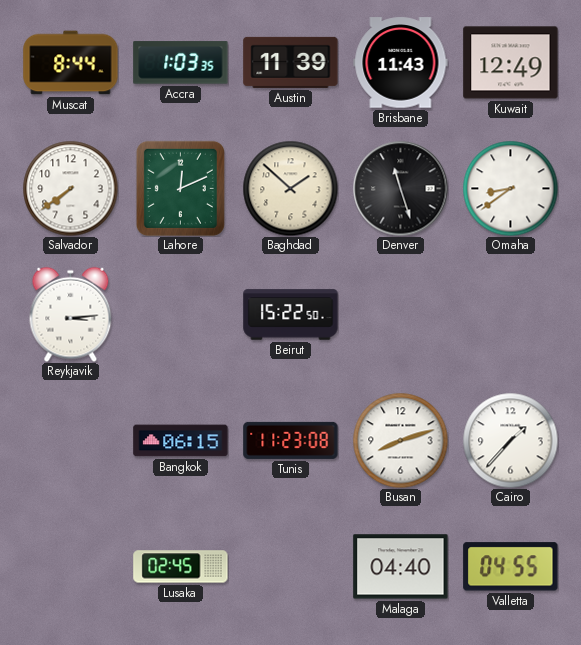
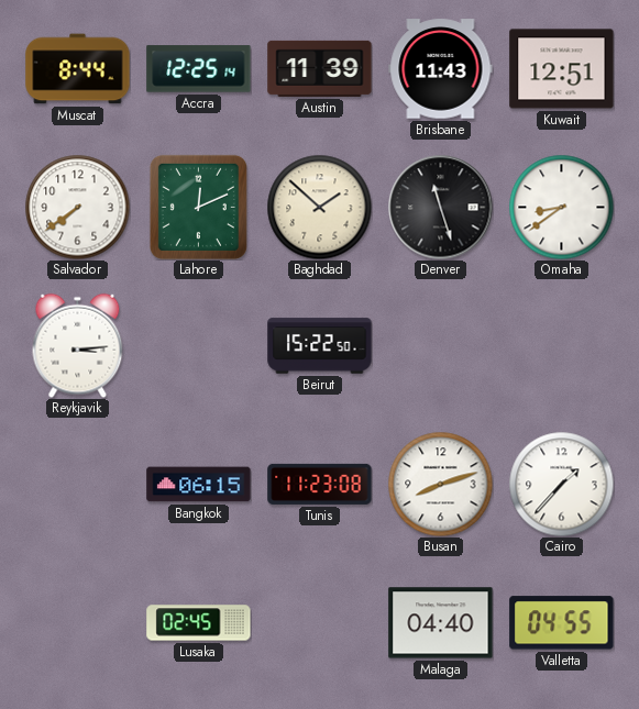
Accra: 1:03 -> 12:25 (199, 69)
Kuwait: 12:49 -> 12:51 (562, 69)
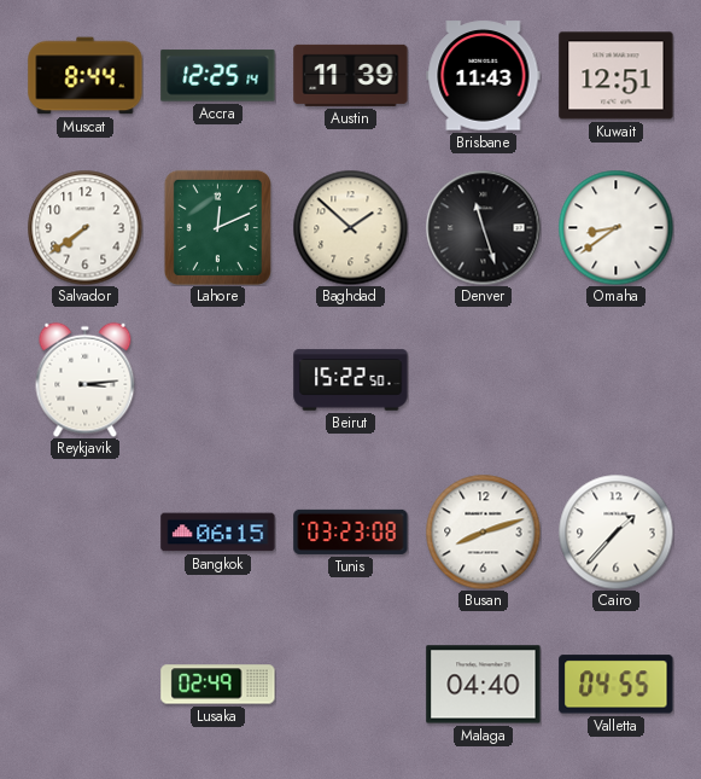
Tunis: 11:23 -> 03:23 (351, 531)
Lusaka: 02:45 -> 02:49 (218, 685)
